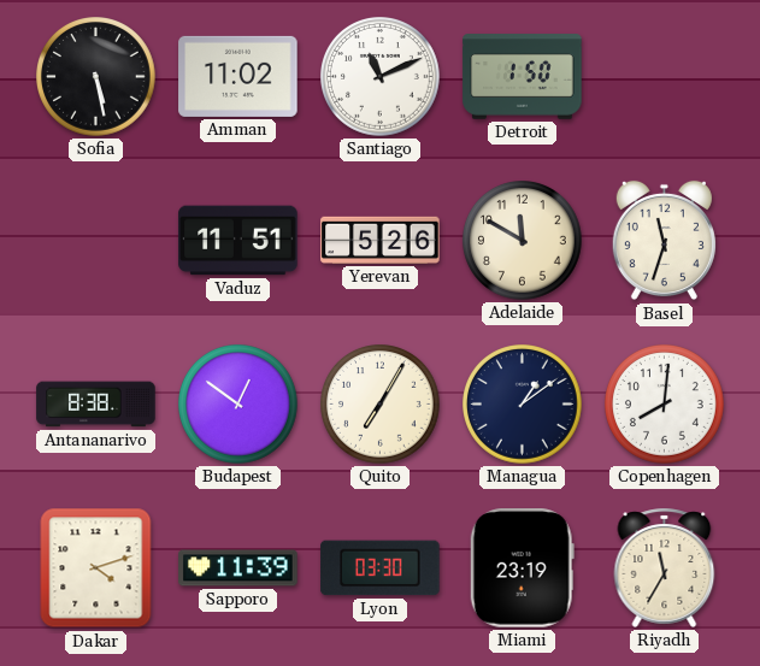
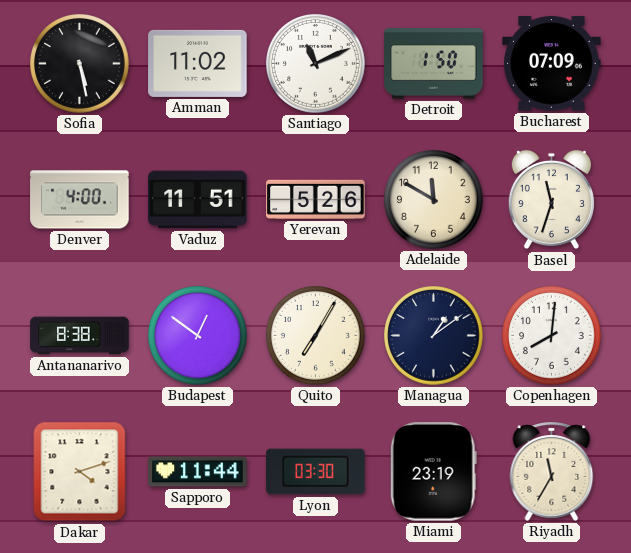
Bucharest: none -> 07:09 (552, 64)
Denver: none -> 4:00 (80, 200)
Sapporo: 11:39 -> 11:44 (198, 472)
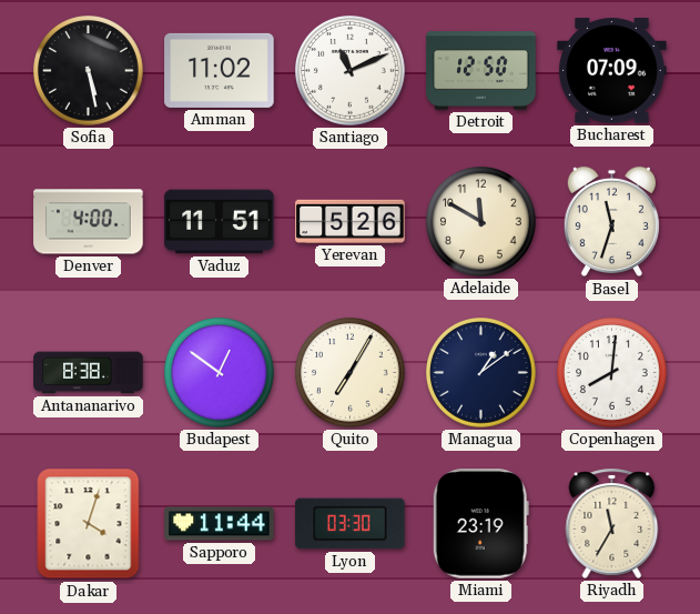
Detroit: 1:50 -> 12:50 (481, 71)
Dakar: 4:12 -> 4:03 (89, 524)
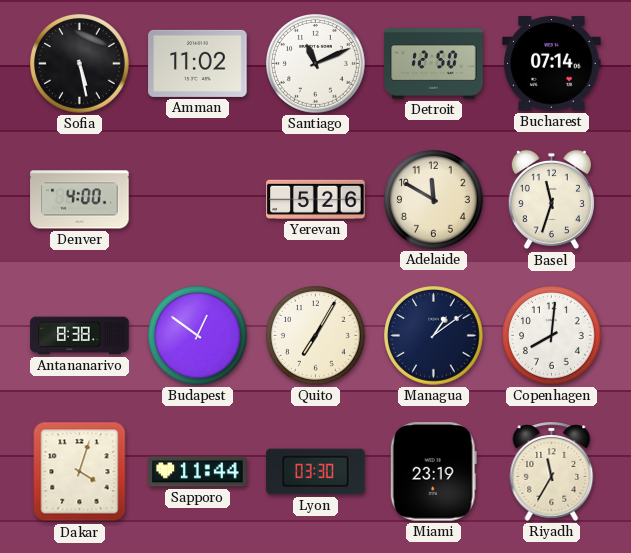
Bucharest: 07:09 -> 07:14 (552, 64)
Vaduz: 11:51 -> none (220, 222)
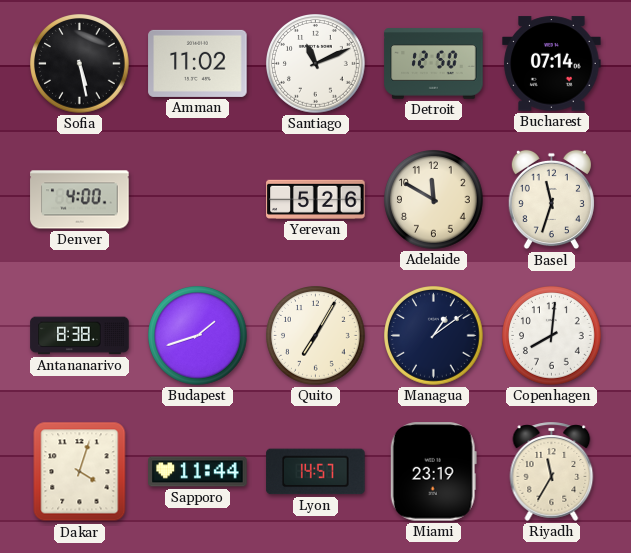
Budapest: 12:51 -> 1:42 (198, 336)
Lyon: 03:30 -> 14:57 (316, 472)
